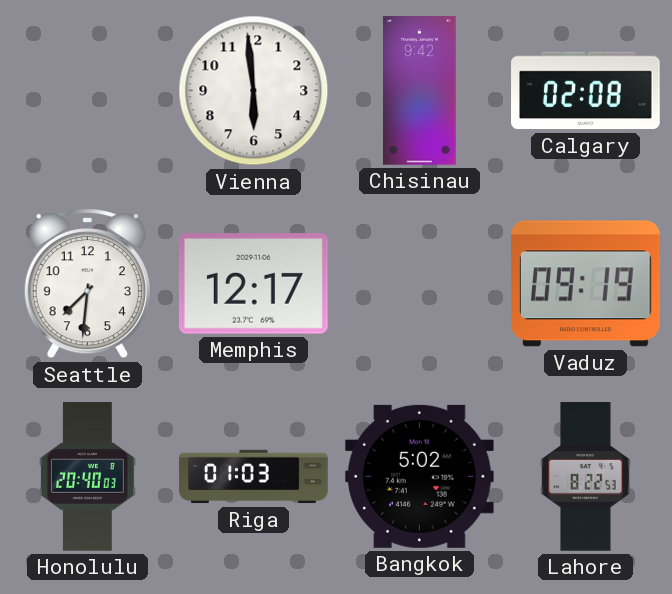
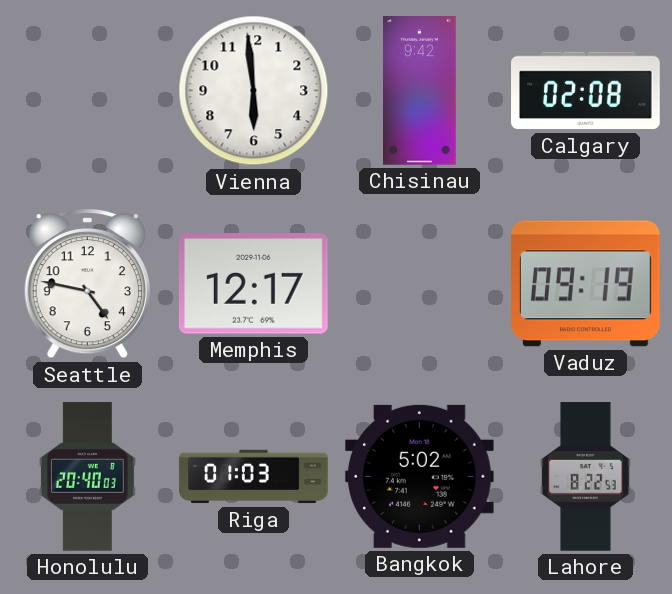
Seattle: 7:31 -> 4:47 (87, 283)
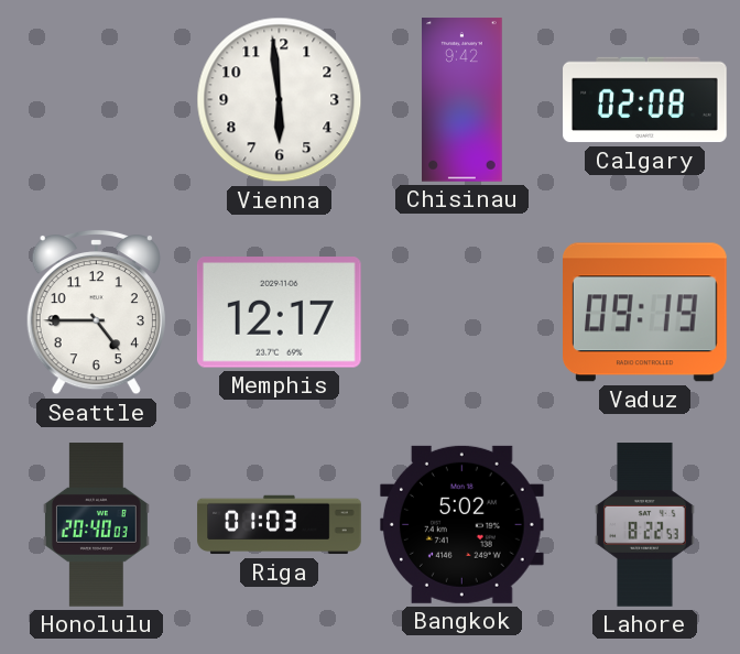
Seattle: 4:47 -> 4:45 (96, 312)
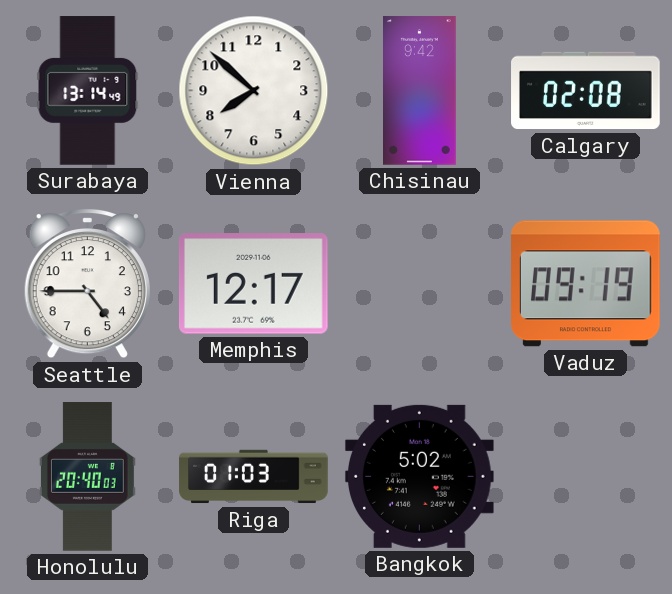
Surabaya: none -> 13:14 (88, 91)
Vienna: 5:59 -> 7:52 (254, 91)
Lahore: 8:22 -> none (645, 525)
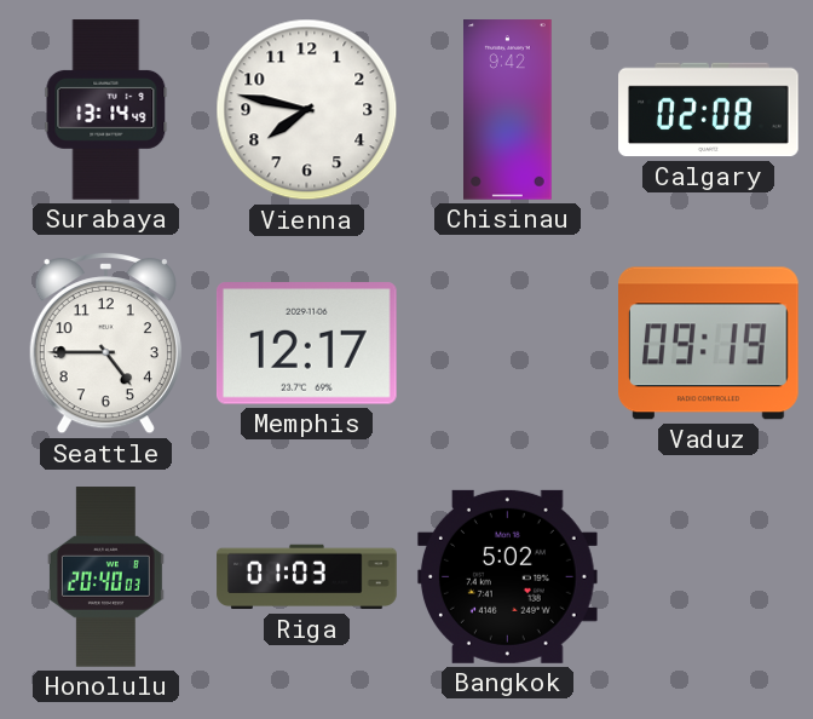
Vienna: 7:52 -> 7:47 (307, 110)
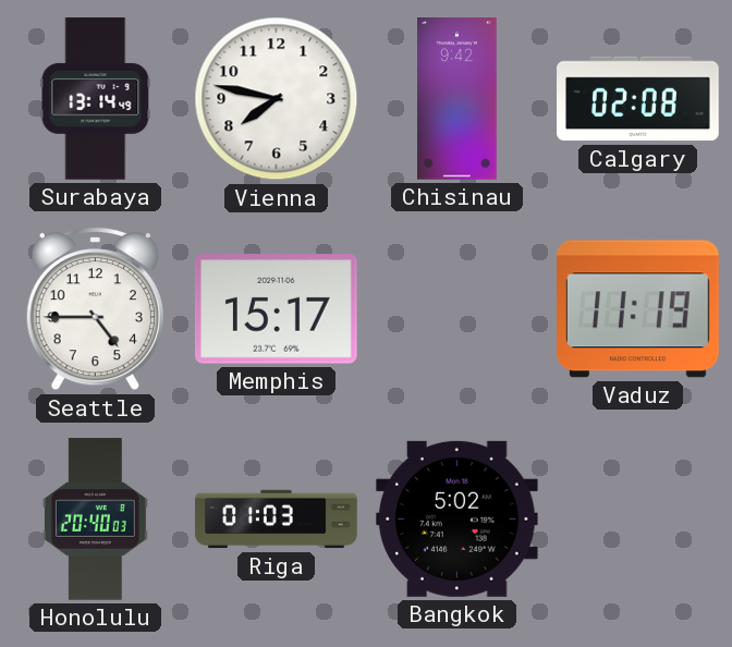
Memphis: 12:17 -> 15:17 (276, 309)
Vaduz: 09:19 -> 11:19 (638, 309)
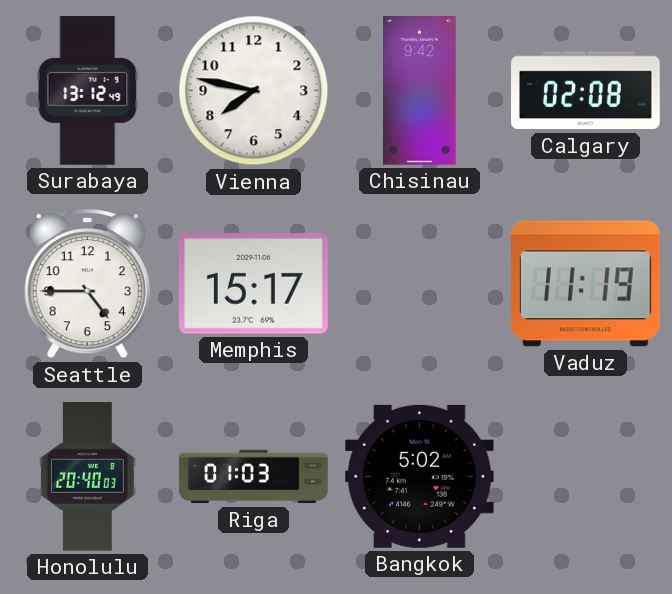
Surabaya: 13:14 -> 13:12 (88, 91)
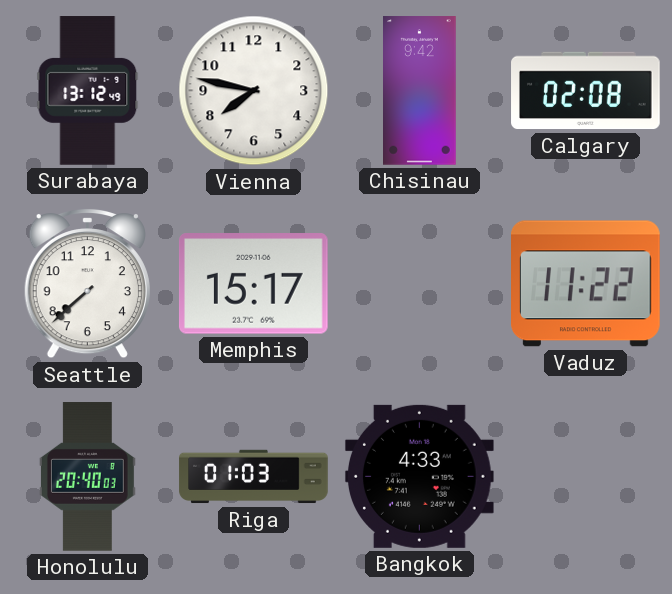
Seattle: 4:45 -> 7:38 (87, 283)
Vaduz: 11:19 -> 11:22 (586, 284)
Bangkok: 5:02 -> 4:33 (419, 476)
